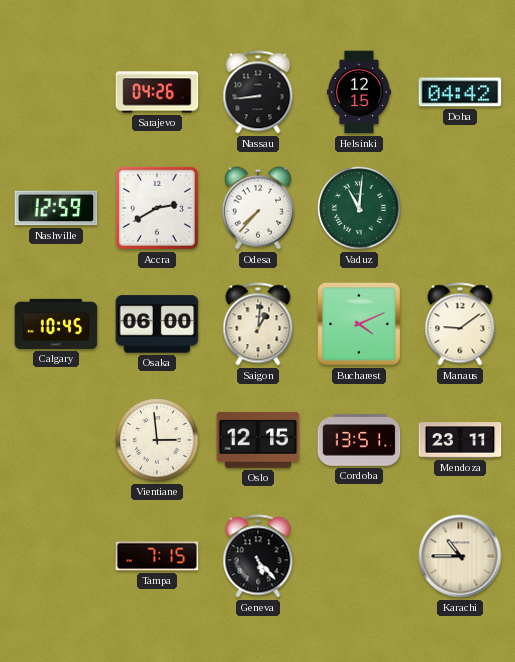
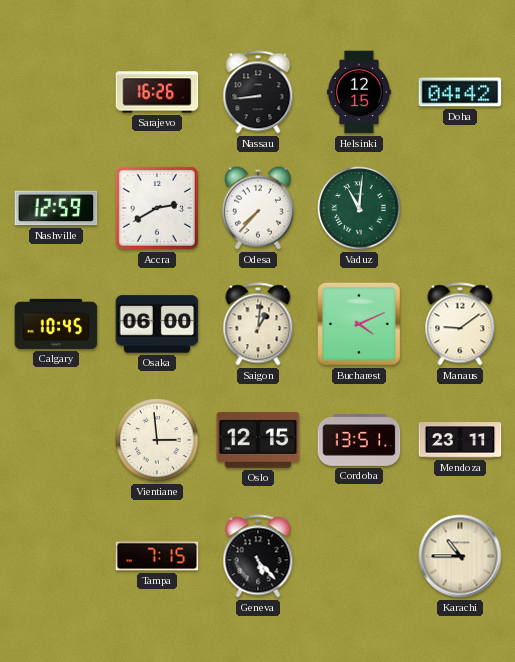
Sarajevo: 04:26 -> 16:26 (157, 92)
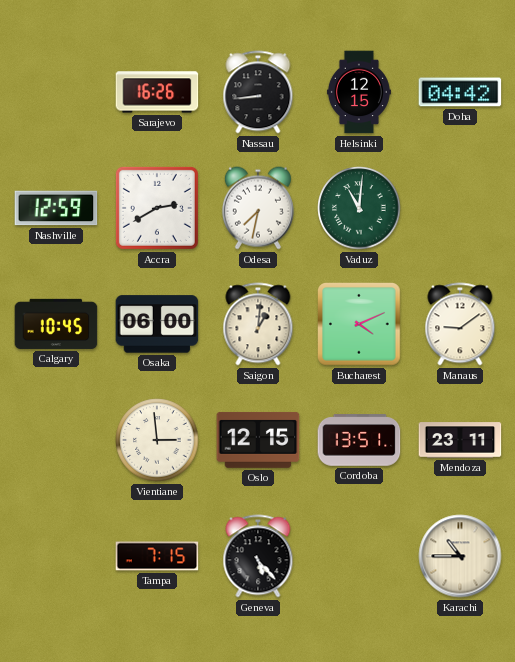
Odesa: 7:37 -> 7:32 (258, 208)
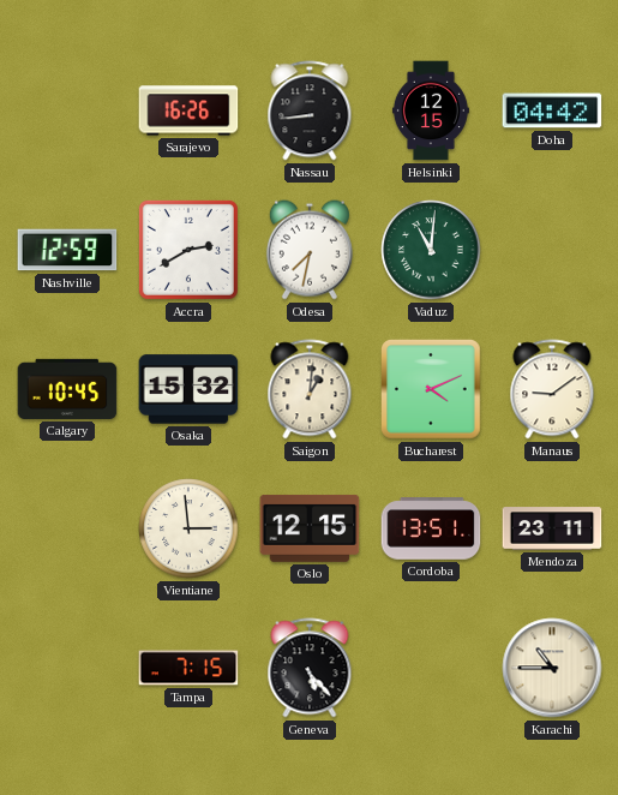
Osaka: 06:00 -> 15:32 (188, 389)
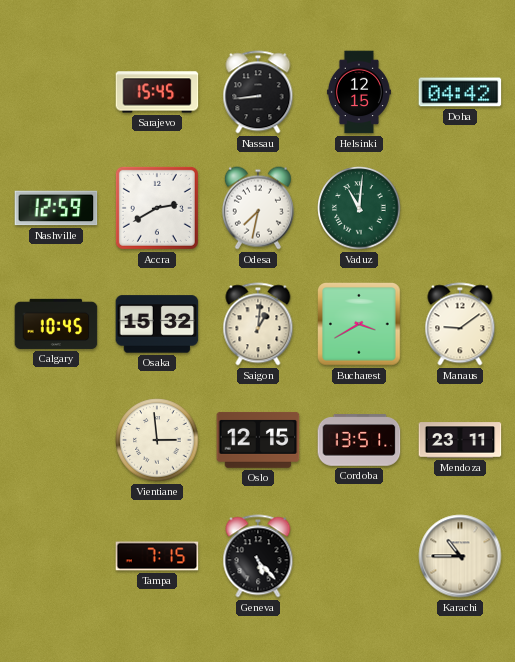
Sarajevo: 16:26 -> 15:45 (157, 92)
Bucharest: 4:11 -> 3:40 (360, 325)
